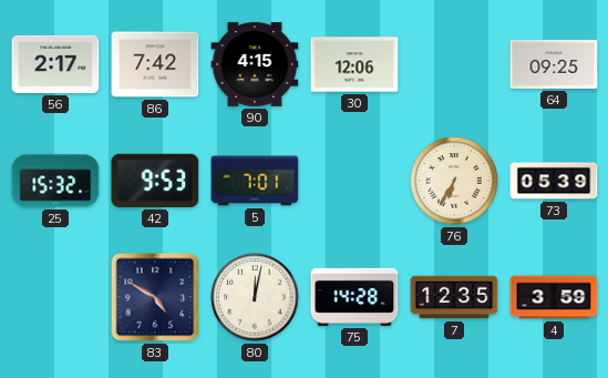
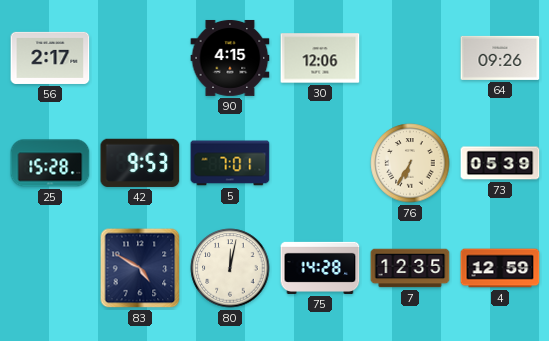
86: 7:42 -> none (155, 64)
64: 09:25 -> 09:26 (500, 58)
25: 15:32 -> 15:28 (50, 163)
4: 3:59 -> 12:59 (500, 268)
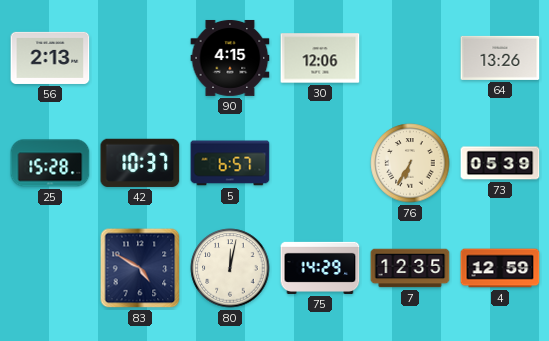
56: 2:17 -> 2:13 (50, 58)
64: 09:26 -> 13:26 (500, 58)
42: 9:53 -> 10:37 (140, 163)
5: 7:01 -> 6:57 (230, 163)
75: 14:28 -> 14:29 (320, 268)
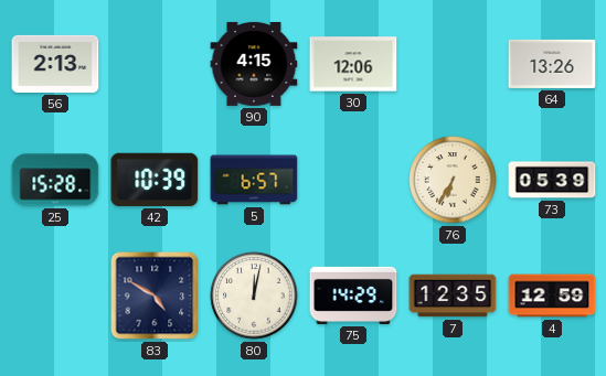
42: 10:37 -> 10:39 (155, 180)
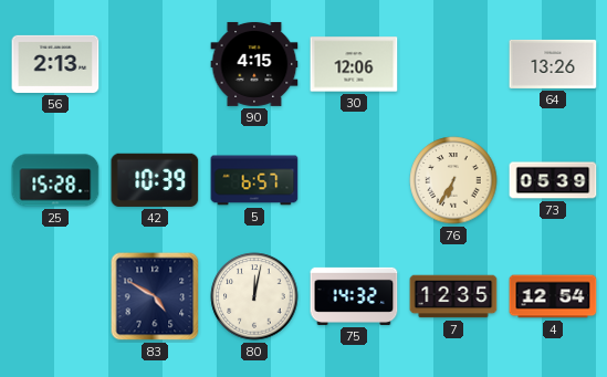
75: 14:29 -> 14:32 (354, 296)
4: 12:59 -> 12:54 (553, 296)
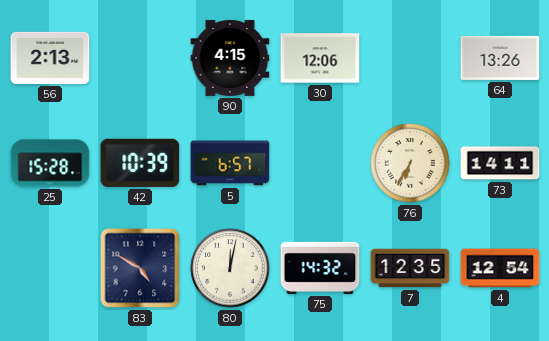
73: 05:39 -> 14:11 (500, 163)
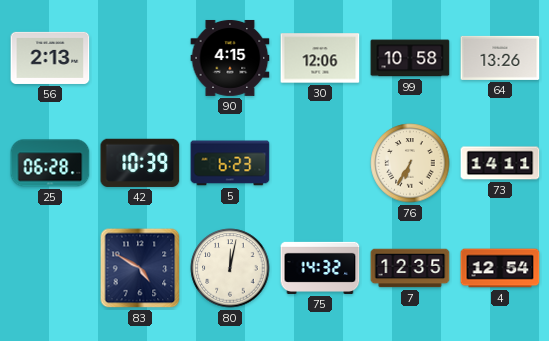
99: none -> 10:58 (410, 58)
25: 15:28 -> 06:28 (50, 163)
5: 6:57 -> 6:23 (230, 163)
